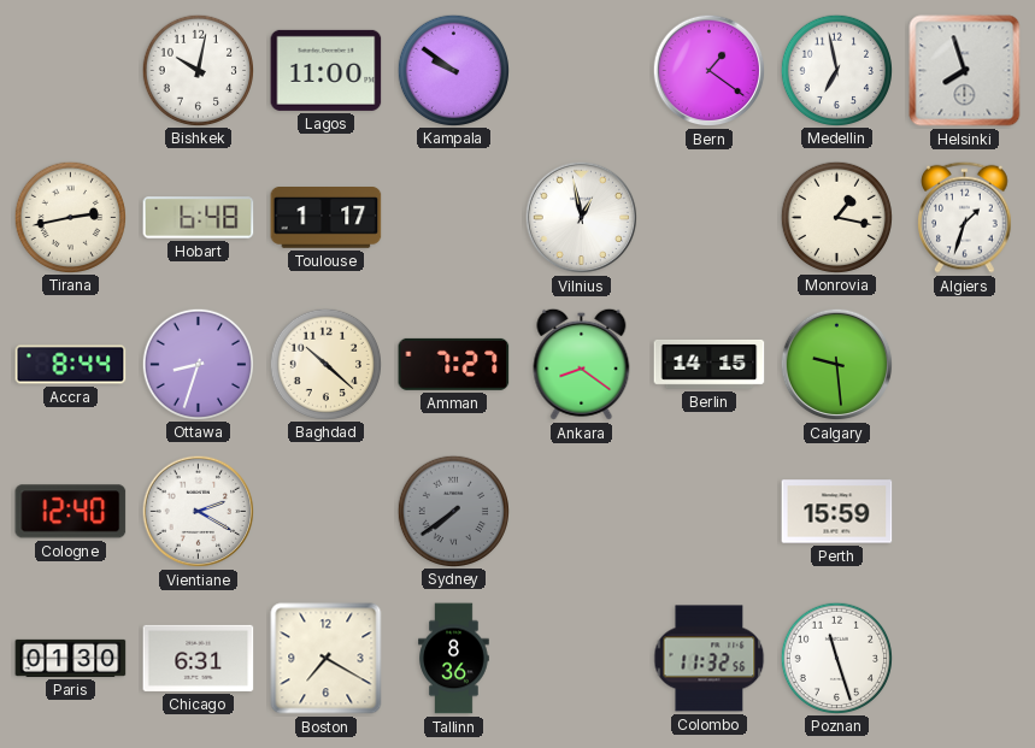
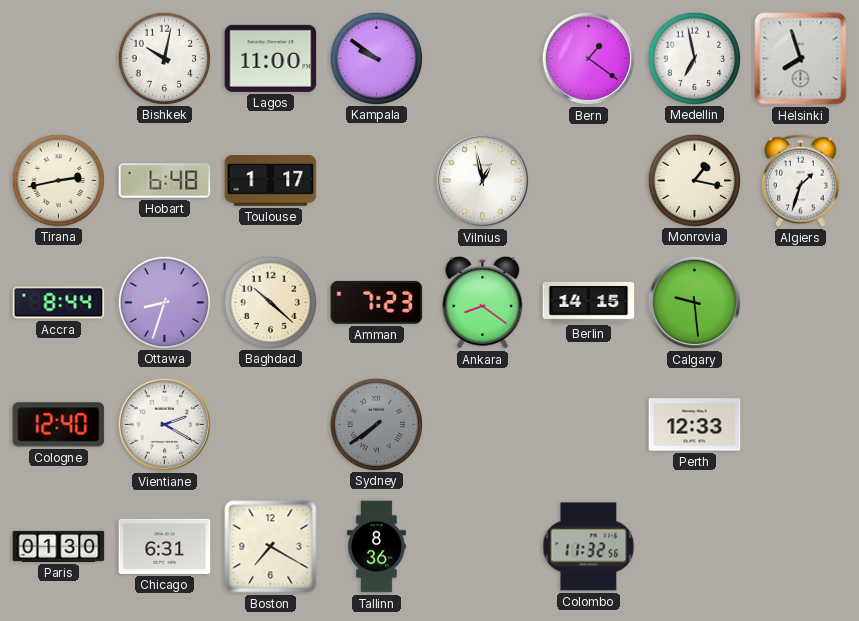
Amman: 7:27 -> 7:23 (377, 302)
Perth: 15:59 -> 12:33 (695, 425)
Poznan: 11:27 -> none (836, 658)
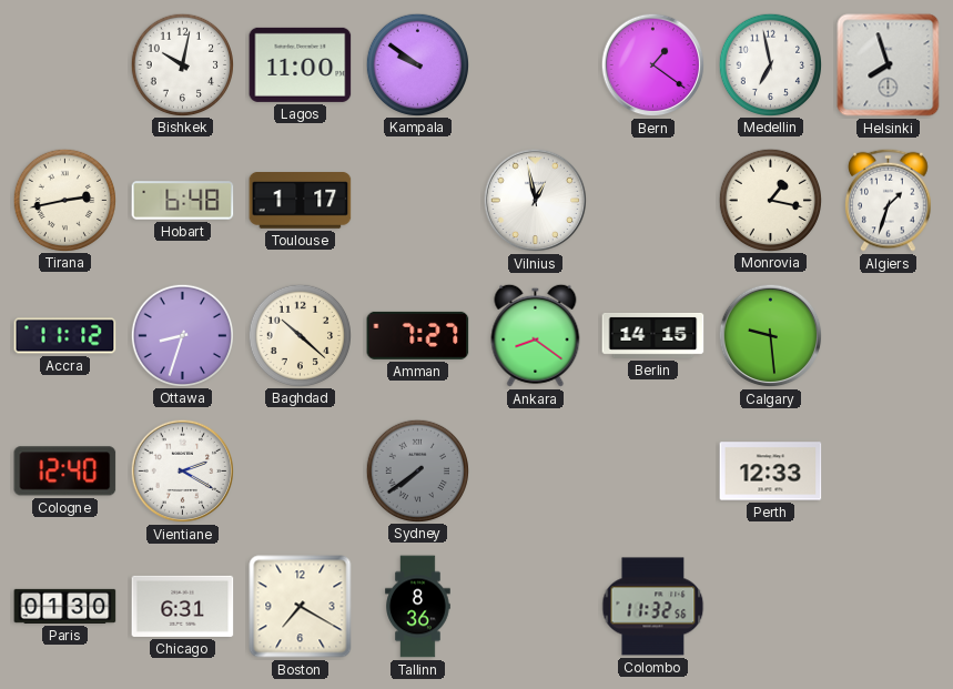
Accra: 8:44 -> 11:12 (65, 336)
Amman: 7:23 -> 7:27 (418, 335)
